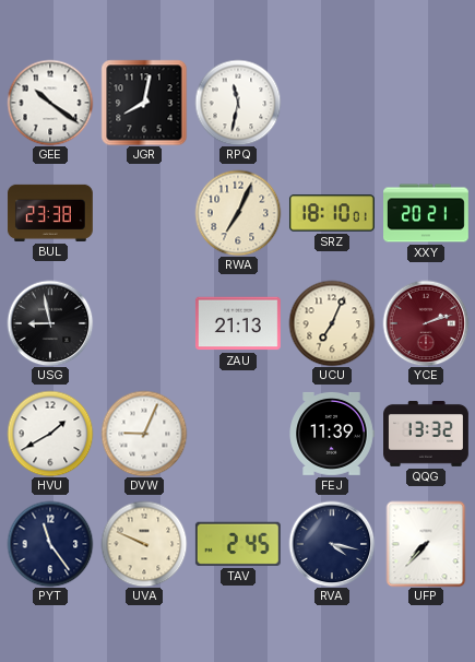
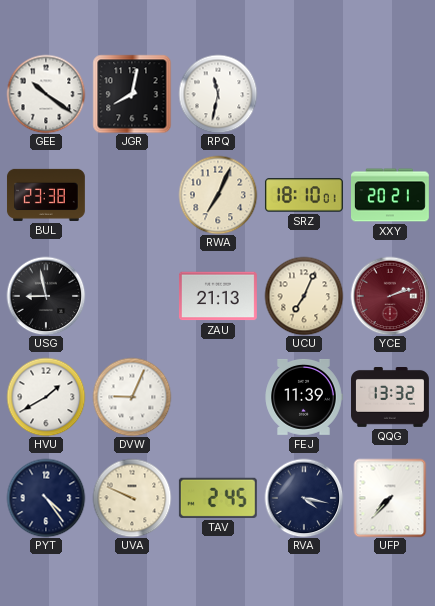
PYT: 11:24 -> 4:24 (46, 498)
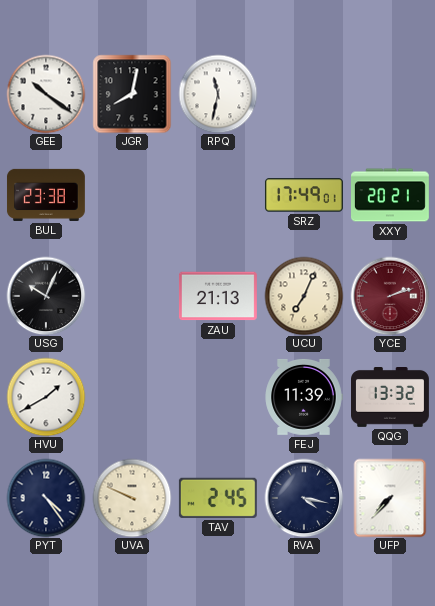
RWA: 7:04 -> none (218, 195)
SRZ: 18:10 -> 17:49 (304, 195)
USG: 8:58 -> 10:04 (46, 296)
DVW: 9:04 -> none (132, 397)
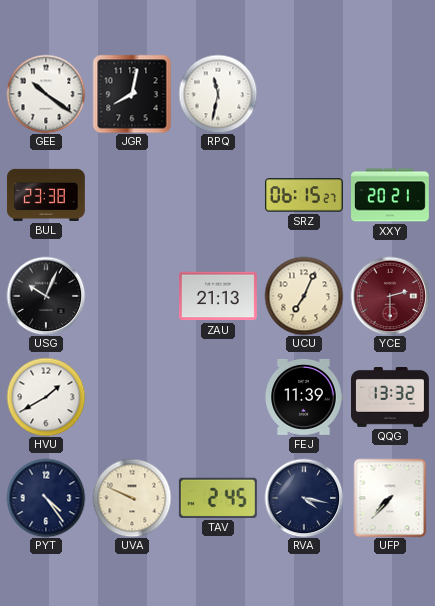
SRZ: 17:49 -> 06:15 (304, 195)
YCE: 2:12 -> 2:30 (390, 296)
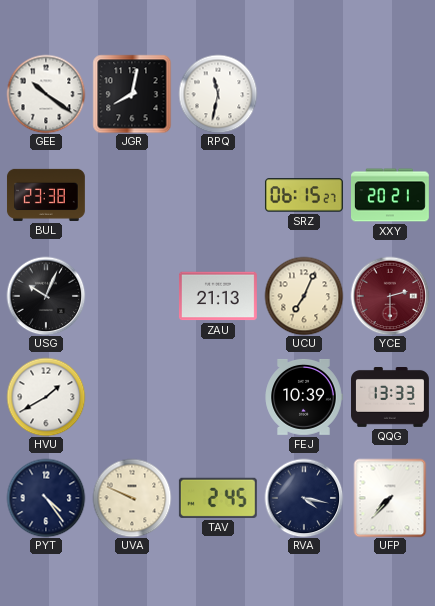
FEJ: 11:39 -> 10:39 (304, 397)
QQG: 13:32 -> 13:33 (391, 398)
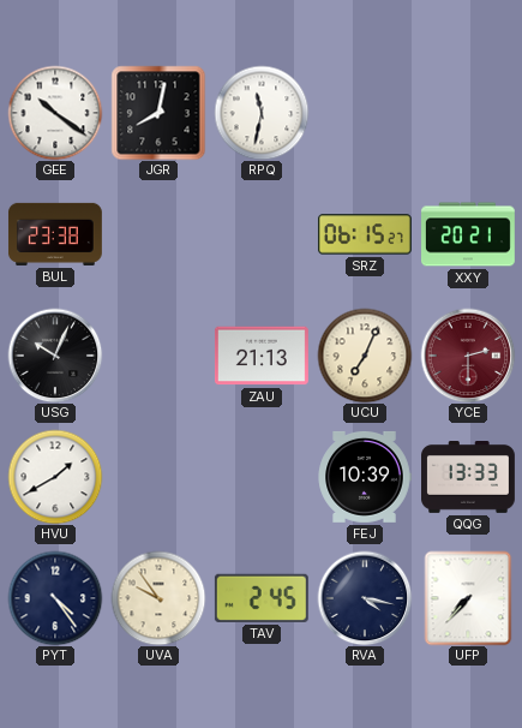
UVA: 9:49 -> 9:54 (158, 598)
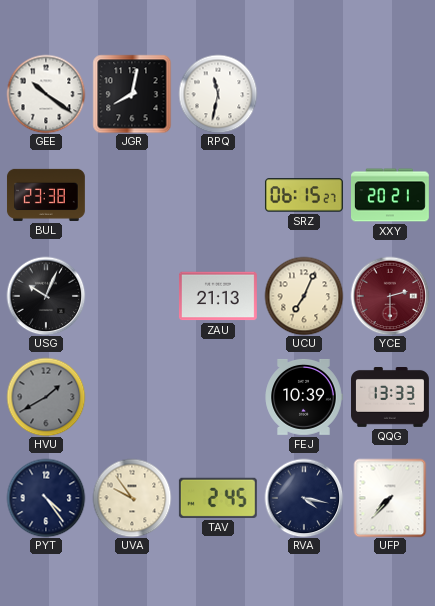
HVU dial: white -> grey (46, 397)
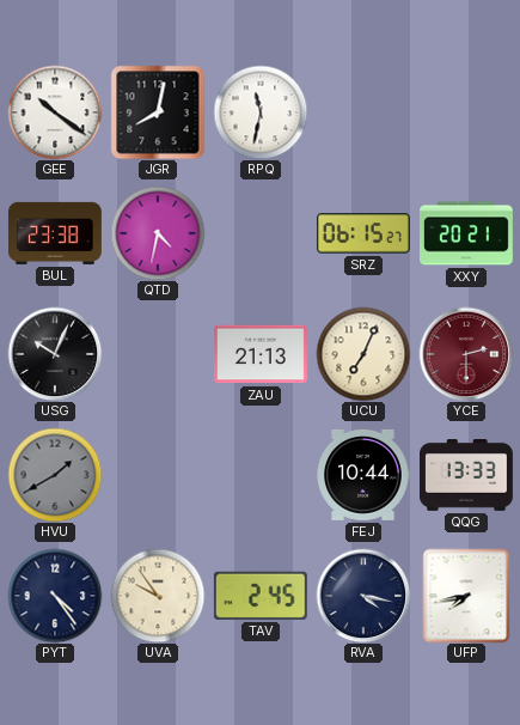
QTD: none -> 4:32 (158, 233)
FEJ: 10:39 -> 10:44 (363, 475)
UFP: 7:37 -> 7:43 (466, 596)
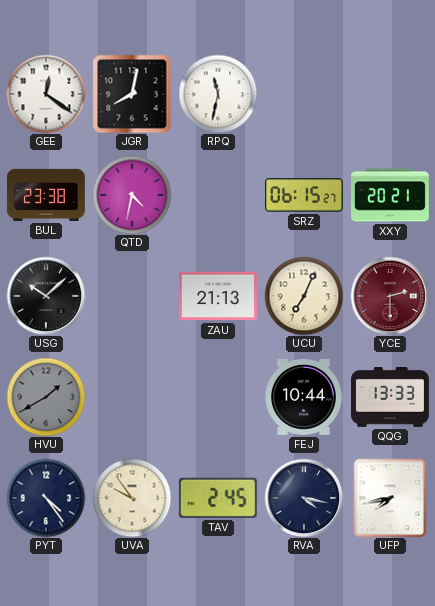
GEE: 10:21 -> 12:21 (46, 94)
USG: 10:04 -> 10:08 (46, 296)
